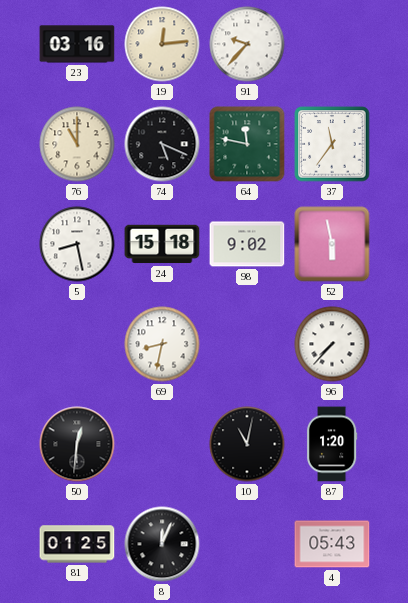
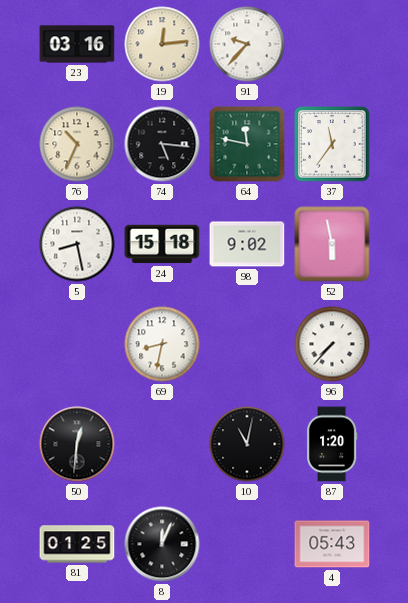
76: 11:00 -> 10:34 (77, 144)
74: 5:19 -> 5:16 (162, 144)
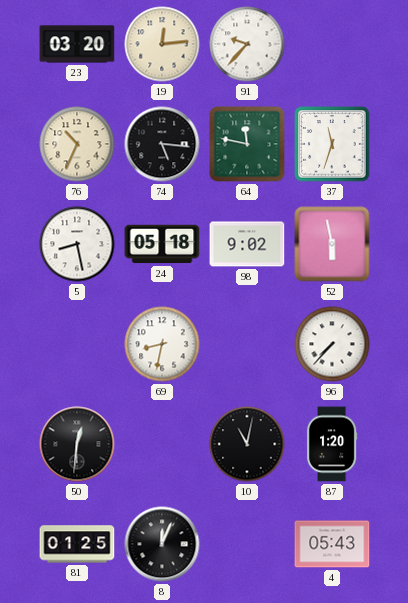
23: 03:16 -> 03:20 (77, 44)
37: 11:36 -> 11:33 (332, 144)
24: 15:18 -> 05:18 (162, 244)
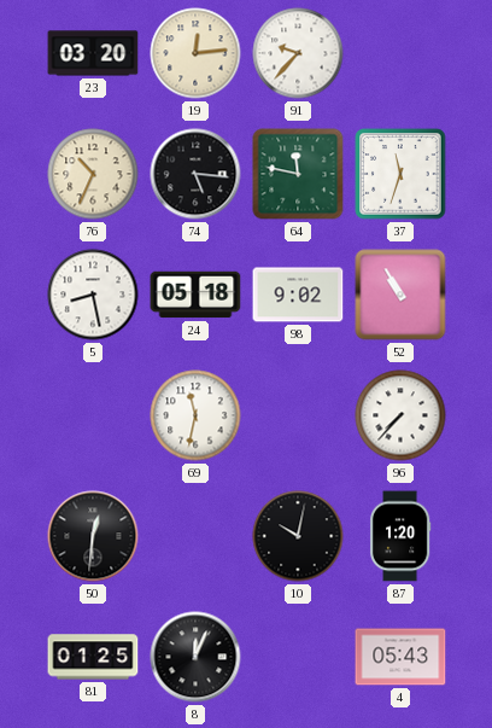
52: 5:58 -> 10:55 (400, 295)
69: 8:32 -> 11:32 (195, 415)
10: 11:02 -> 10:02 (298, 536)
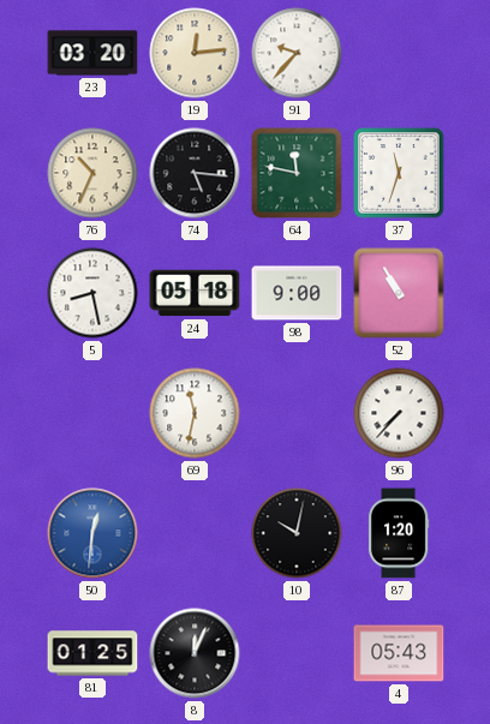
98: 9:02 -> 9:00 (297, 293)
50 dial: black -> blue (92, 533)
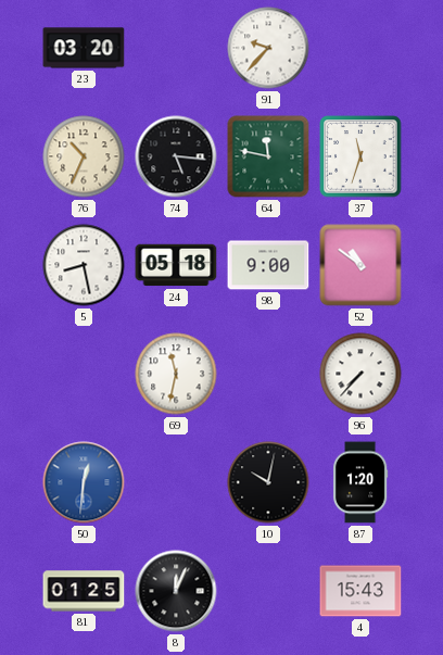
19: 12:14 -> none (195, 53)
52: 10:55 -> 10:51 (360, 265)
4: 05:43 -> 15:43 (360, 591)
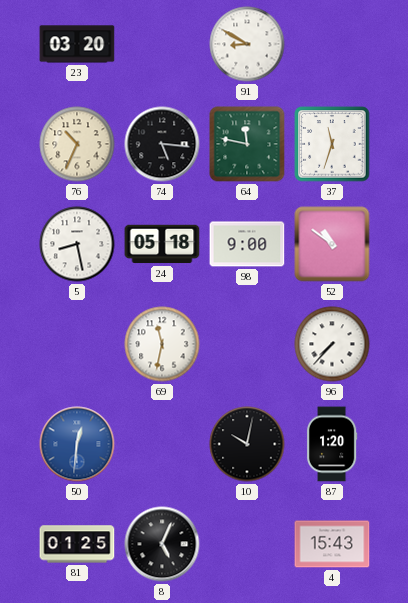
91: 9:37 -> 8:50 (247, 44)
8: 12:04 -> 5:04 (162, 544)
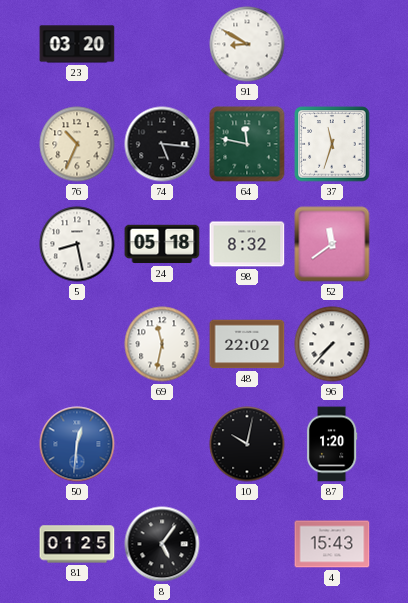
98: 9:00 -> 8:32 (247, 244)
52: 10:51 -> 11:39 (332, 244)
48: none -> 22:02 (247, 344)
8: 5:04 -> 5:06 (162, 544)
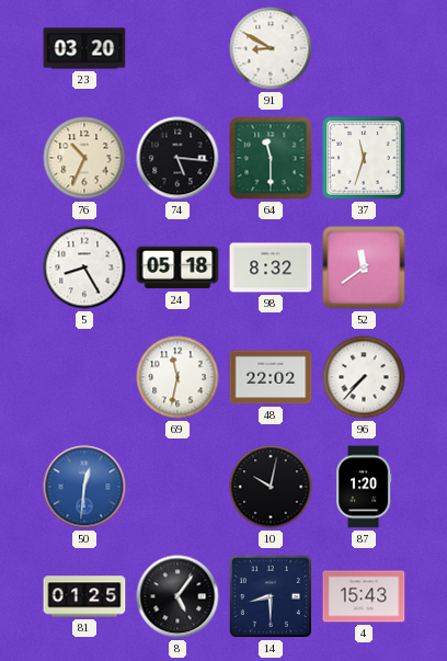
64: 11:47 -> 11:30 (271, 158)
5: 8:28 -> 8:25 (84, 267)
14: none -> 8:30 (271, 596)
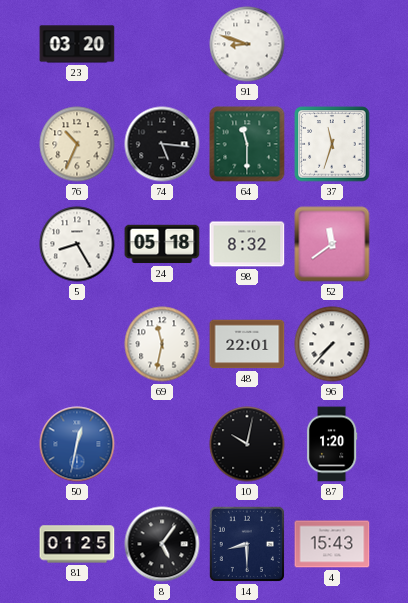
91: 8:50 -> 8:48 (247, 44)
48: 22:02 -> 22:01 (247, 344)
50: 12:31 -> 12:32 (77, 444)
